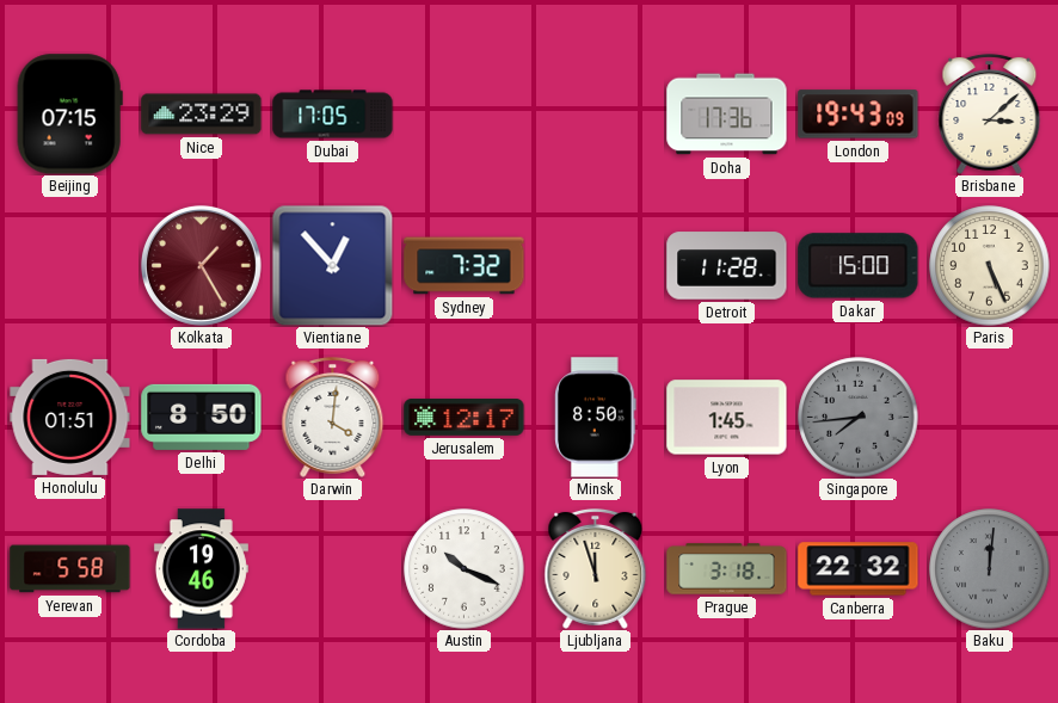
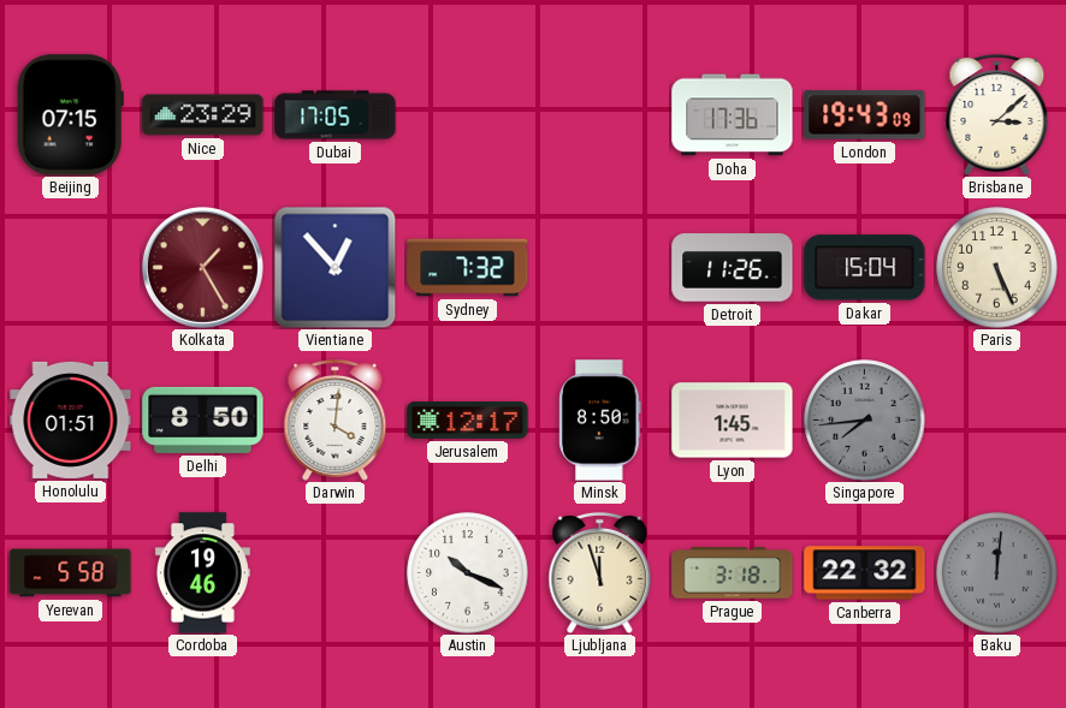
Detroit: 11:28 -> 11:26 (733, 268)
Dakar: 15:00 -> 15:04 (865, 268)
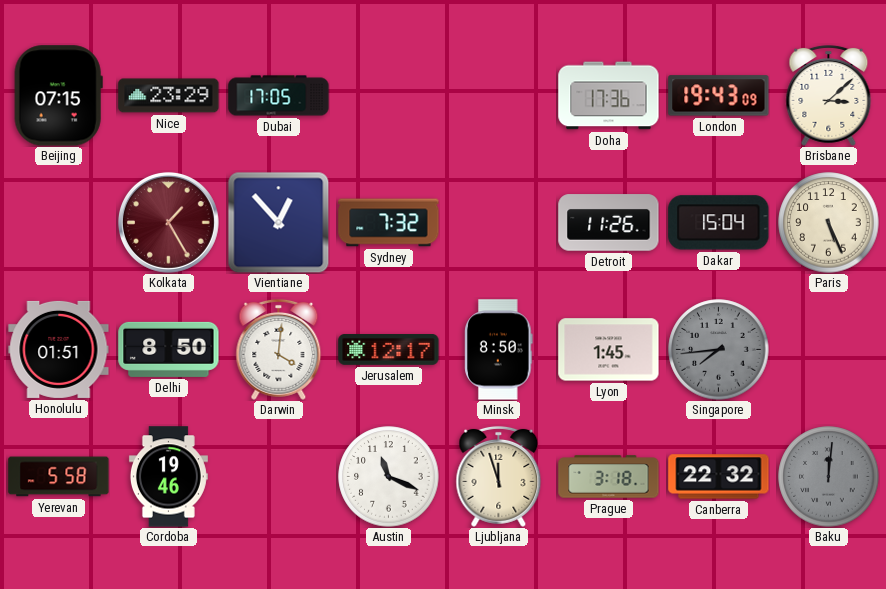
Austin: 10:19 -> 11:19 (389, 477)
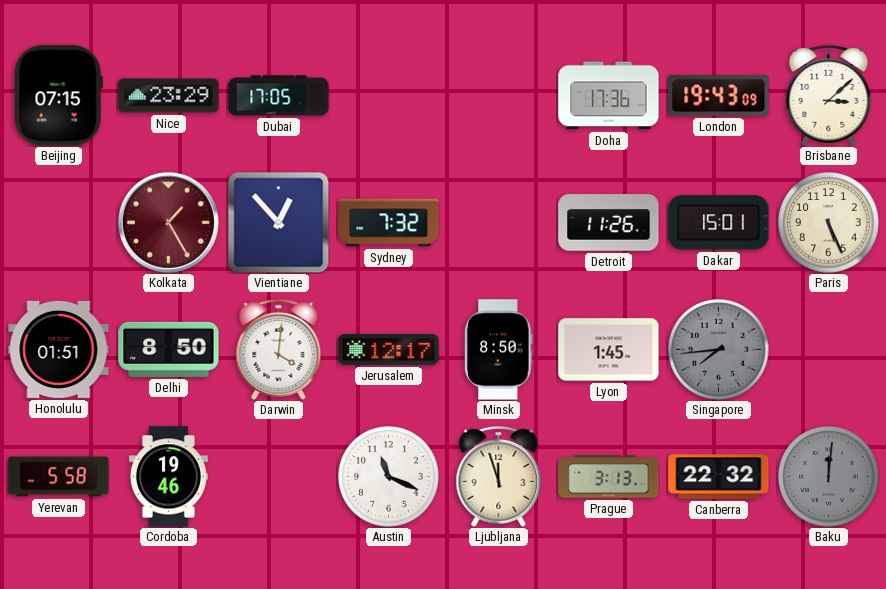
Dakar: 15:04 -> 15:01 (719, 223)
Prague: 3:18 -> 3:13 (609, 477)
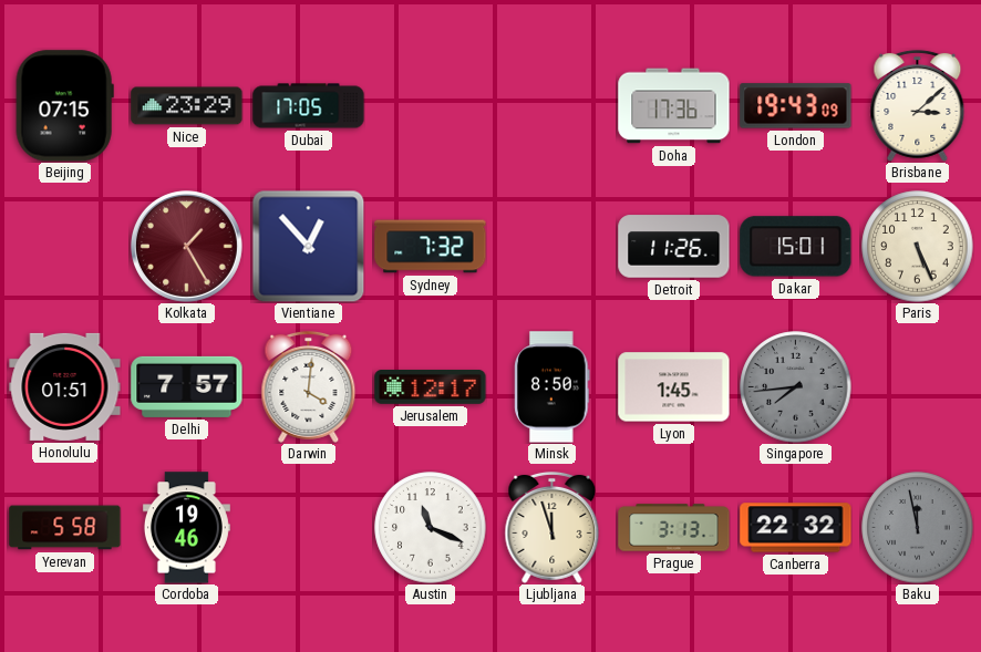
Delhi: 8:50 -> 7:57 (187, 386)
Baku: 12:01 -> 11:58 (918, 528)
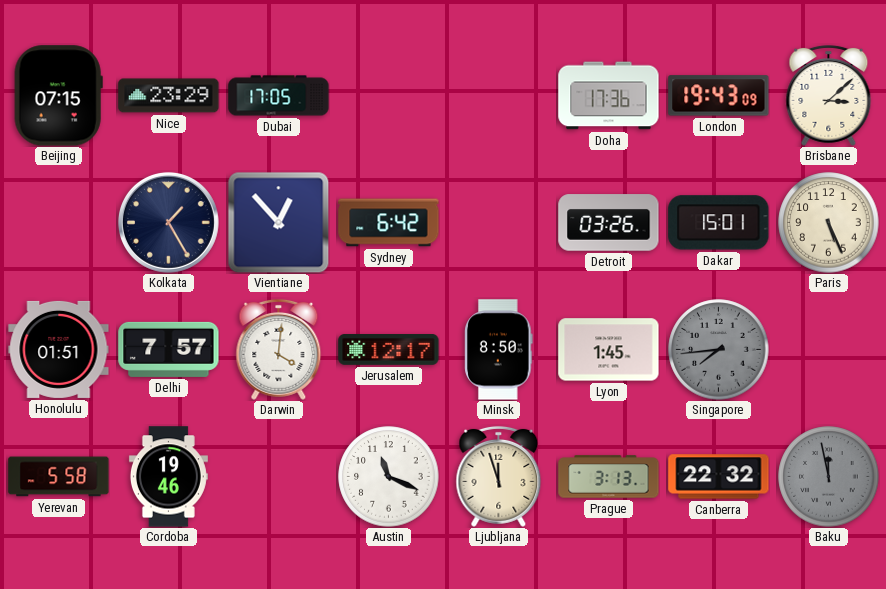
Kolkata dial: burgundy -> navy (168, 222)
Sydney: 7:32 -> 6:42 (389, 223)
Detroit: 11:26 -> 03:26 (609, 223)
